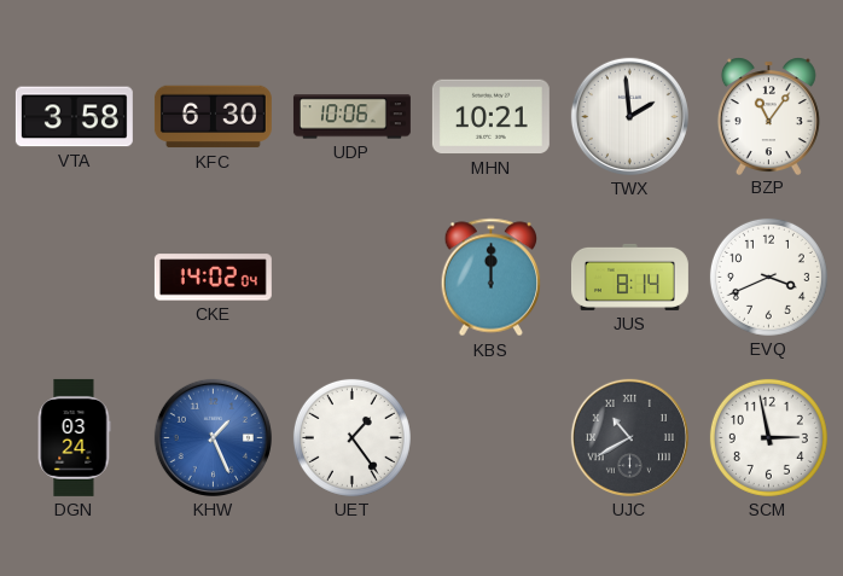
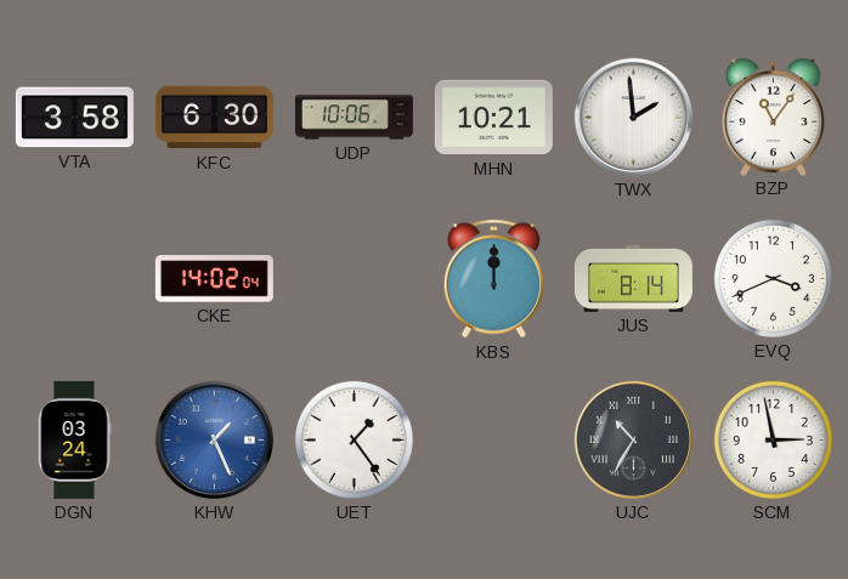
UJC: 10:40 -> 10:35 (633, 439)
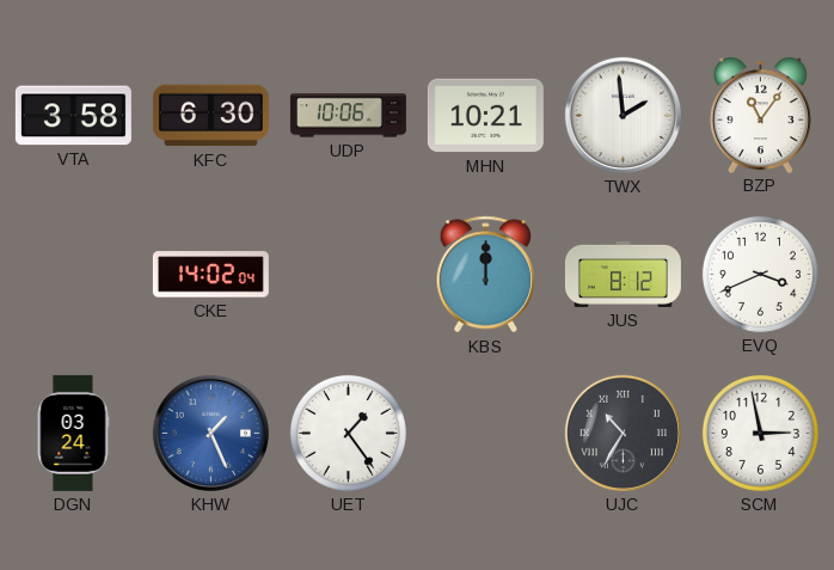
JUS: 8:14 -> 8:12 (623, 274)
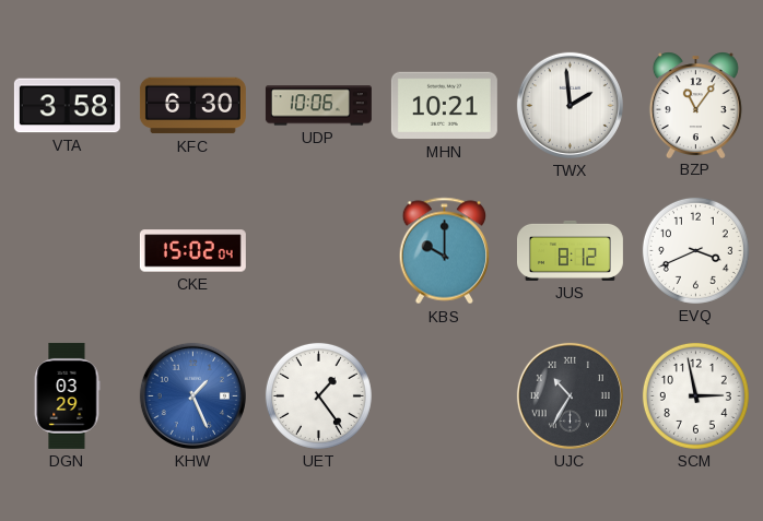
CKE: 14:02 -> 15:02 (192, 251)
KBS: 12:00 -> 10:00 (445, 251)
DGN: 03:24 -> 03:29 (67, 395)
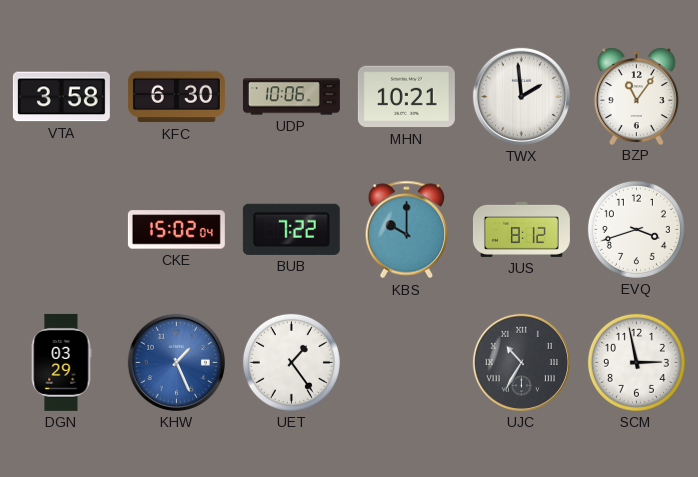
BUB: none -> 7:22 (291, 229)
EVQ: 3:41 -> 3:42 (636, 229)
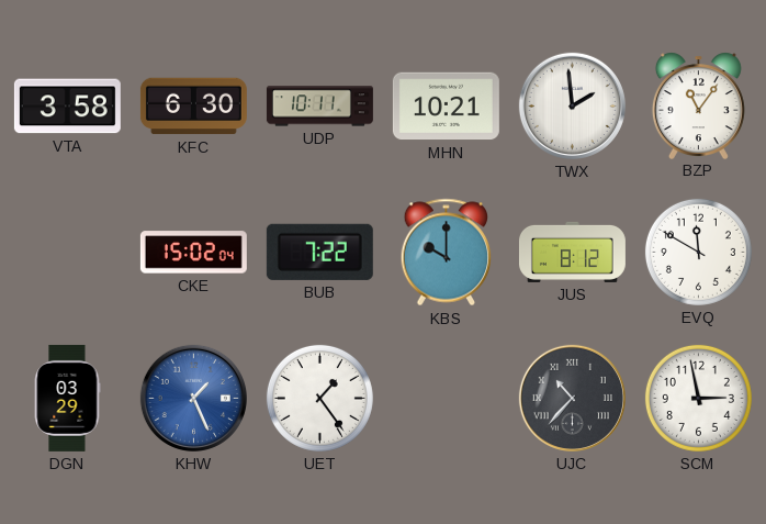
UDP: 10:06 -> 10:11 (319, 107)
EVQ: 3:42 -> 11:50 (698, 252)
UJC: 10:35 -> 10:37 (572, 398)
